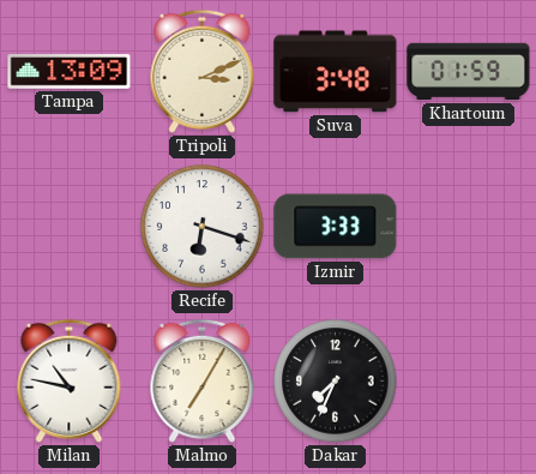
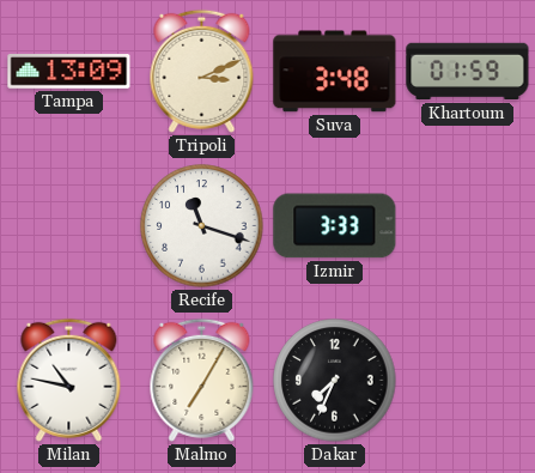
Recife: 6:18 -> 11:18 (202, 226)
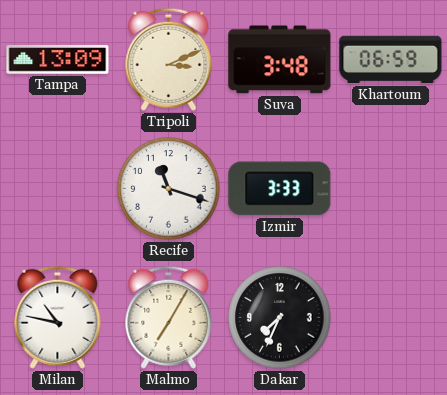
Khartoum: 01:59 -> 06:59 (391, 60)
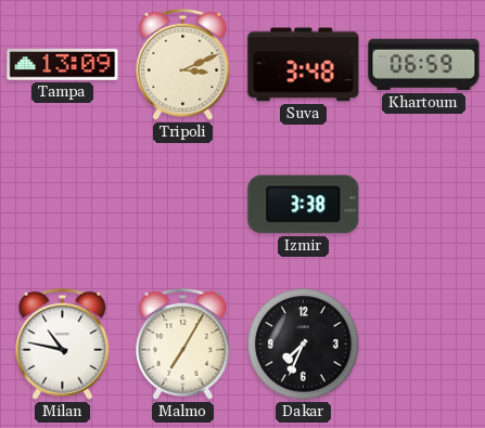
Recife: 11:18 -> none (169, 189)
Izmir: 3:33 -> 3:38 (304, 205)
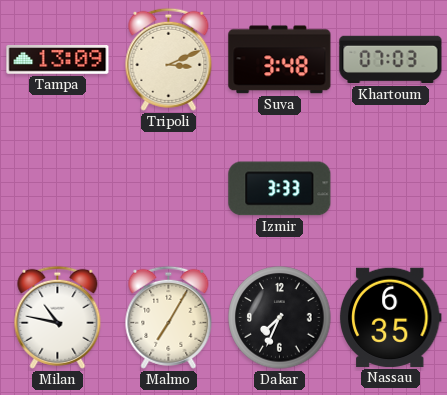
Khartoum: 06:59 -> 07:03 (391, 60)
Izmir: 3:38 -> 3:33 (280, 189)
Nassau: none -> 6:35 (390, 317)
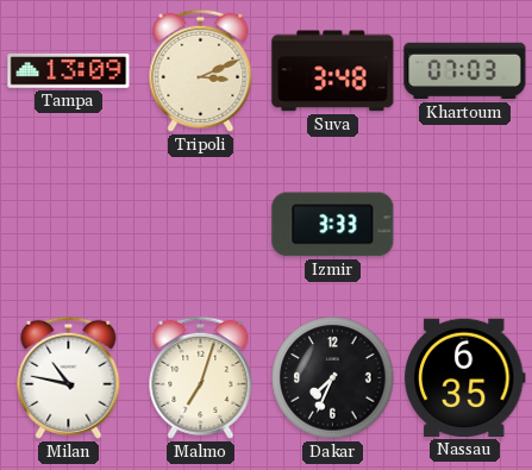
Malmo: 7:05 -> 7:03 (201, 377)
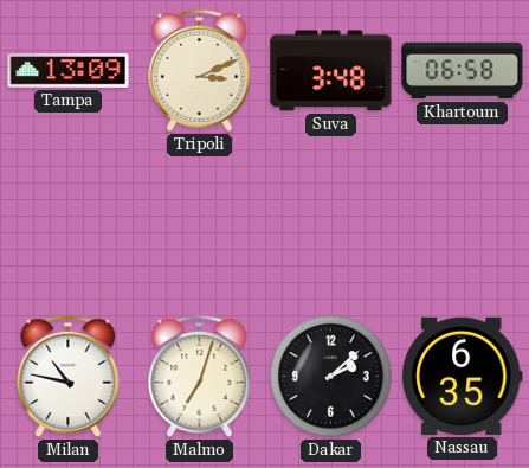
Khartoum: 07:03 -> 06:58 (463, 71)
Izmir: 3:33 -> none (333, 225)
Dakar: 7:34 -> 2:08 (331, 377)
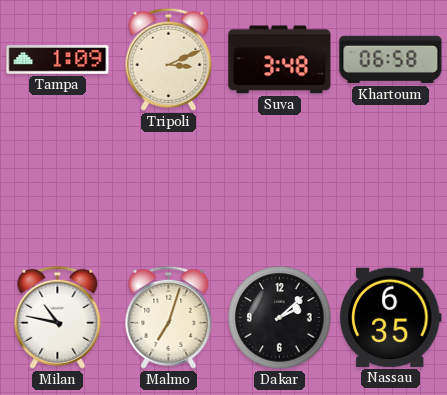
Tampa: 13:09 -> 1:09 (58, 60)
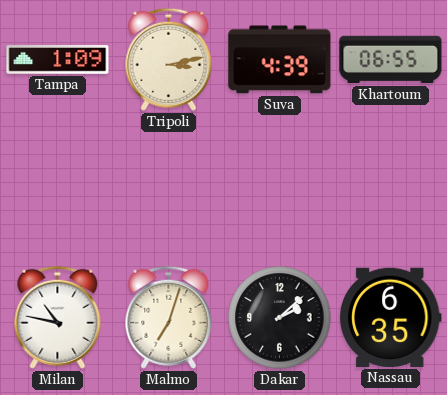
Tripoli: 3:11 -> 3:13 (169, 59)
Suva: 3:48 -> 4:39 (280, 60)
Khartoum: 06:58 -> 06:55 (391, 60)
